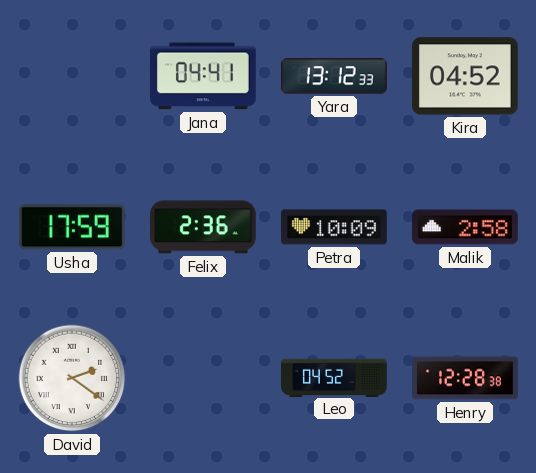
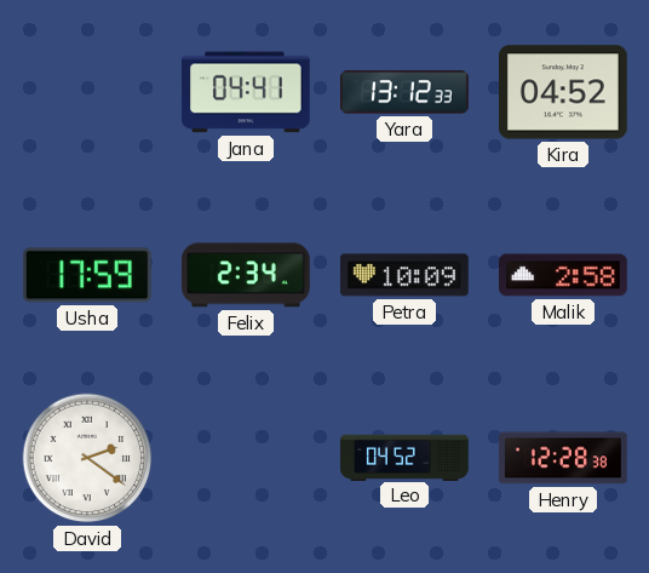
Felix: 2:36 -> 2:34 (246, 275)
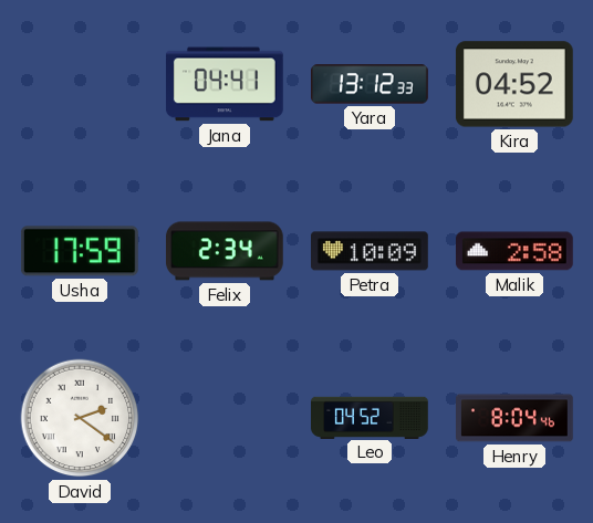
Henry: 12:28 -> 8:04 (516, 418)
